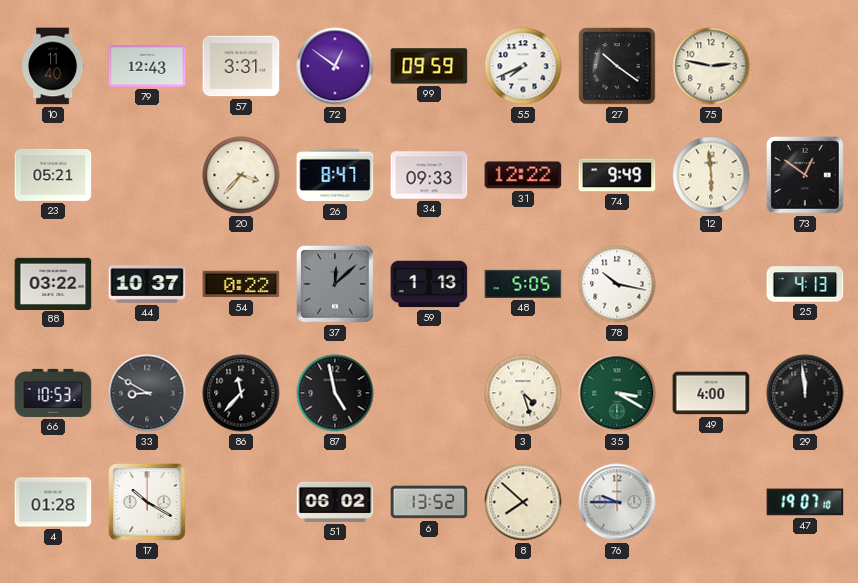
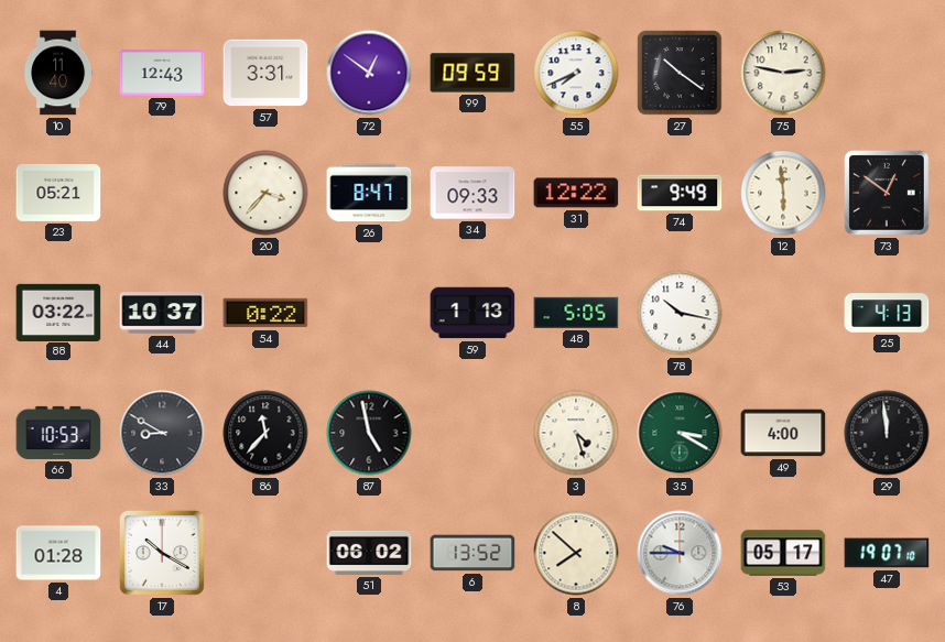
37: 12:08 -> none (336, 285)
53: none -> 05:17 (783, 553)
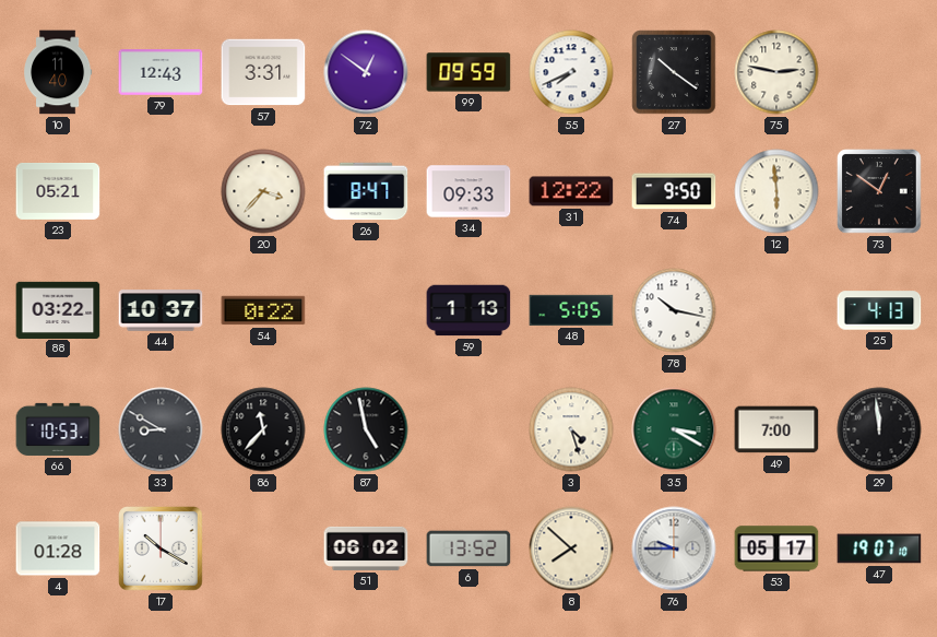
74: 9:49 -> 9:50 (674, 191)
49: 4:00 -> 7:00 (776, 429)
